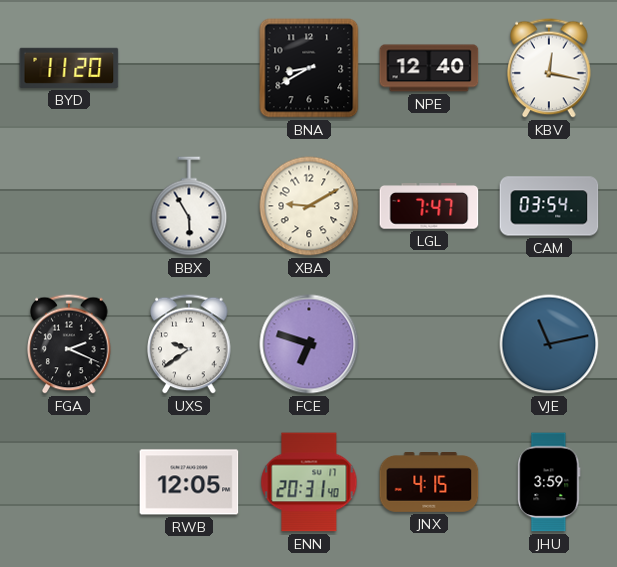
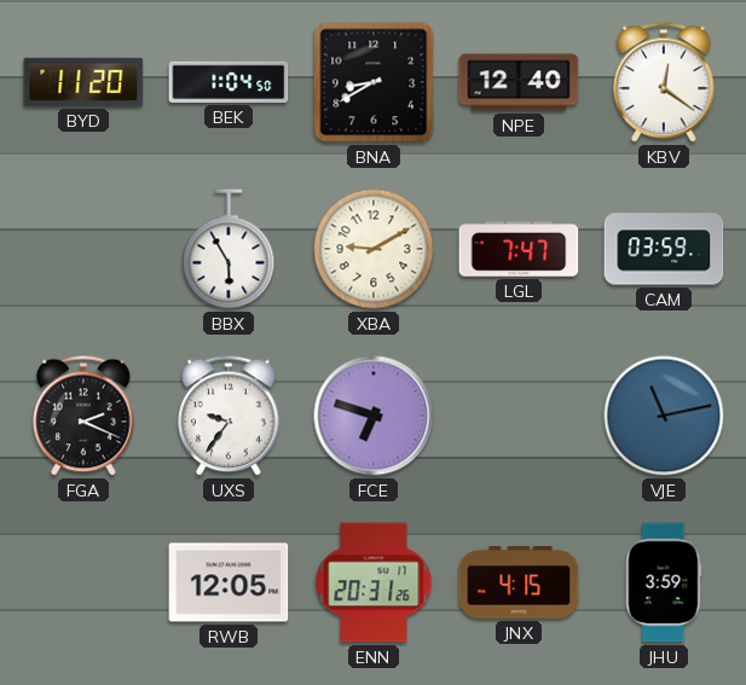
BEK: none -> 1:04 (229, 82)
KBV: 12:17 -> 12:21 (664, 82)
CAM: 03:54 -> 03:59 (664, 249)
UXS: 9:39 -> 9:36 (229, 416)
ENN: 20:31:40 -> 20:31:26 (374, 582)
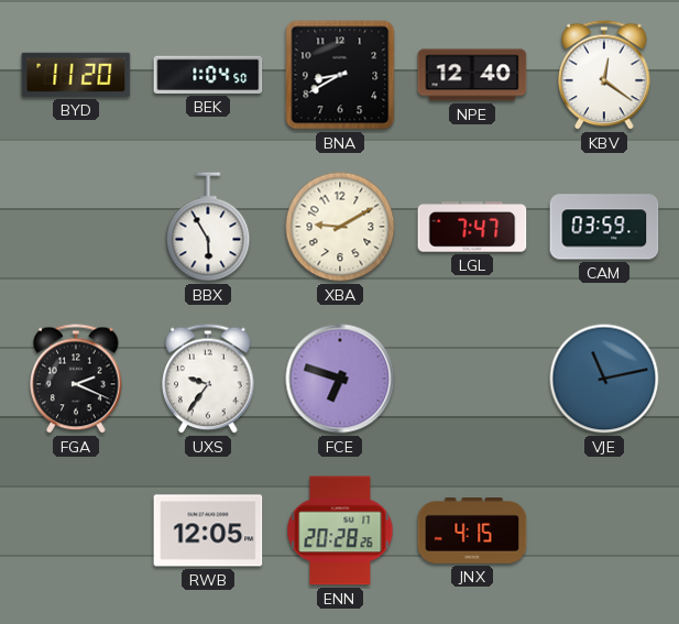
ENN: 20:31 -> 20:28 (340, 530)
JHU: 3:59 -> none (664, 582)
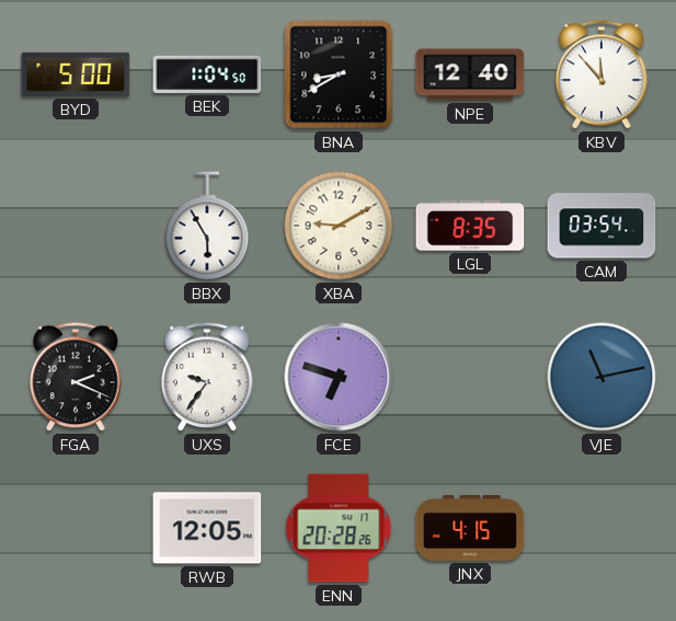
BYD: 11:20 -> 5:00 (76, 74)
KBV: 12:21 -> 11:53 (601, 74)
LGL: 7:47 -> 8:35 (470, 226)
CAM: 03:59 -> 03:54 (601, 226)
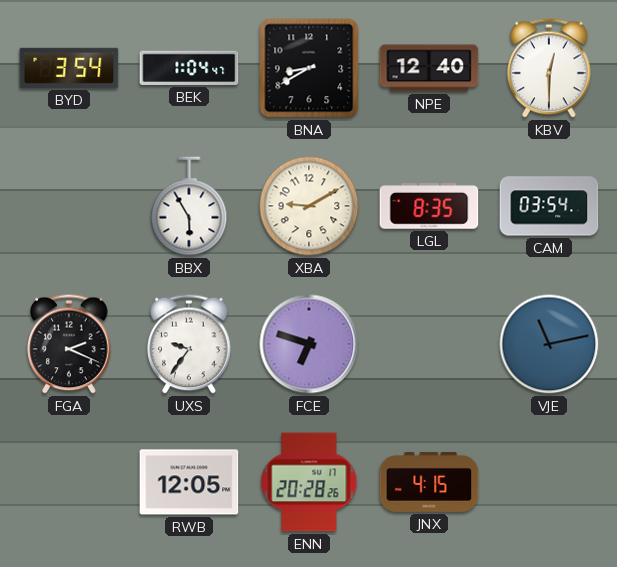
BYD: 5:00 -> 3:54 (69, 68)
BEK: 1:04:50 -> 1:04:47 (189, 68)
KBV: 11:53 -> 12:30 (549, 68)
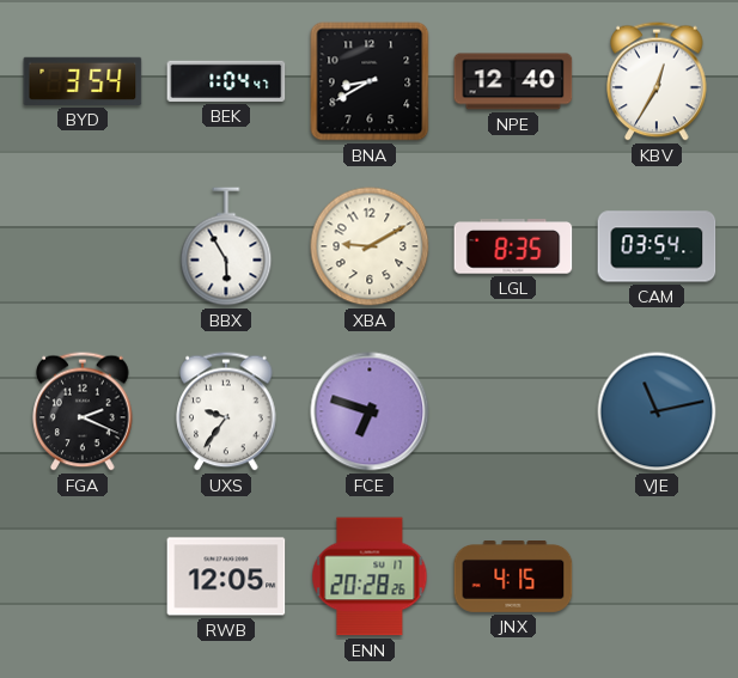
KBV: 12:30 -> 12:35 (657, 81)
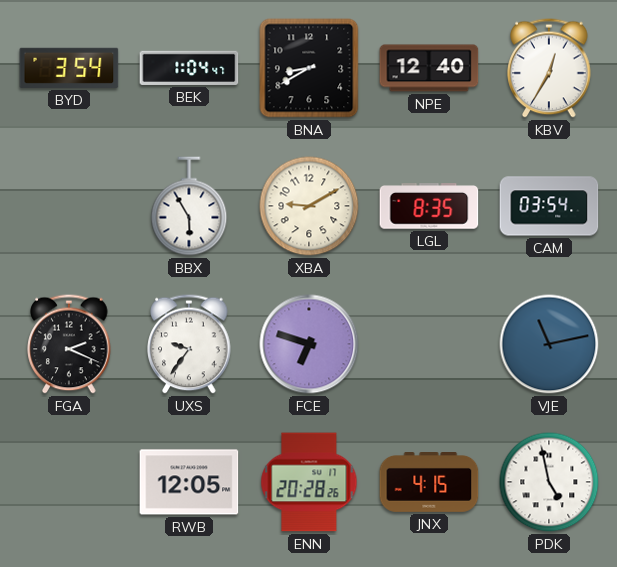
PDK: none -> 4:58 (549, 482)
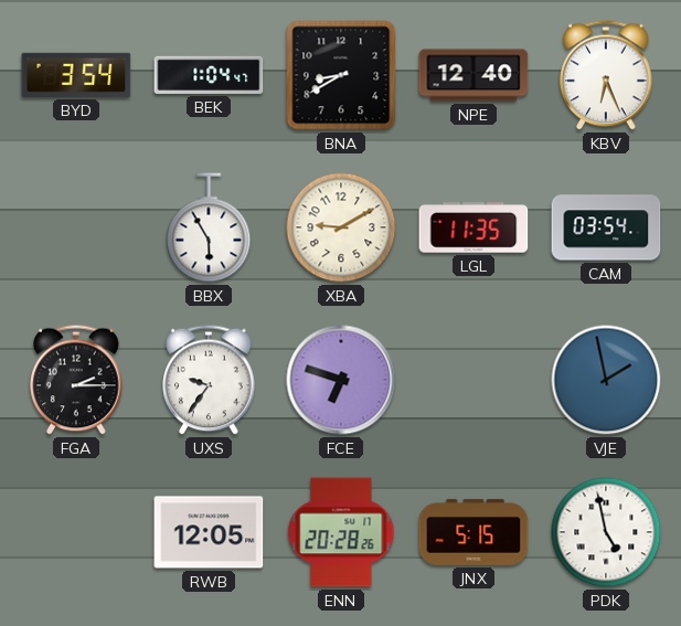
KBV: 12:35 -> 6:26 (606, 75)
LGL: 8:35 -> 11:35 (473, 227)
FGA: 2:19 -> 2:15 (76, 380)
VJE: 11:13 -> 1:58 (606, 380)
JNX: 4:15 -> 5:15 (473, 533)
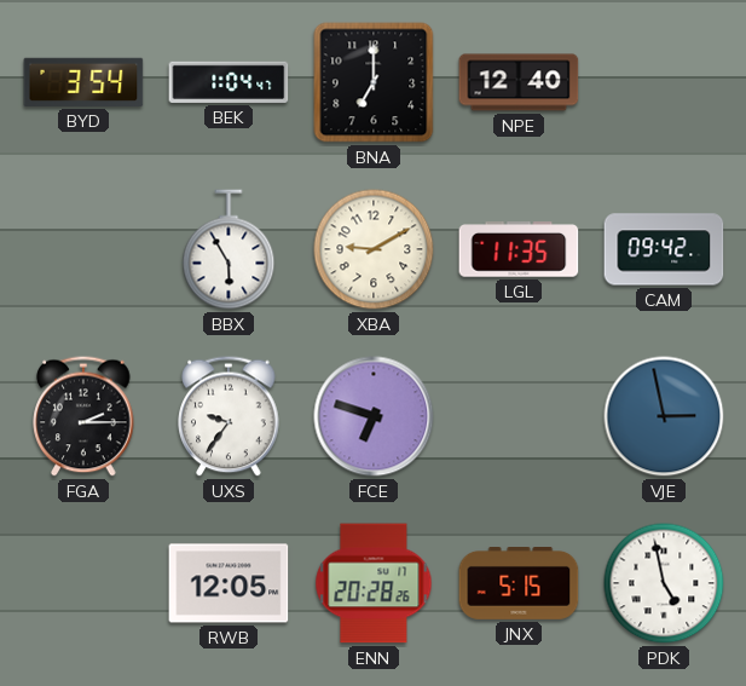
BNA: 8:40 -> 7:00 (374, 82)
KBV: 6:26 -> none (606, 75)
CAM: 03:54 -> 09:42 (664, 249)
VJE: 1:58 -> 2:58 (664, 416)
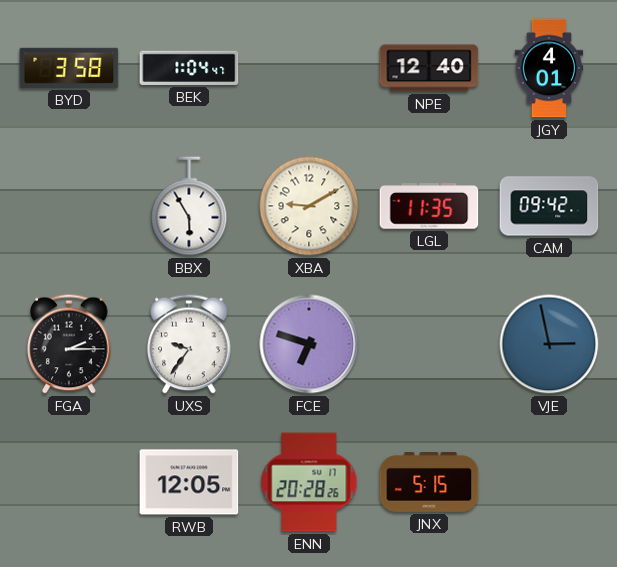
BYD: 3:54 -> 3:58 (69, 68)
BNA: 7:00 -> none (374, 82)
JGY: none -> 4:01 (549, 68)
PDK: 4:58 -> none (664, 583)
